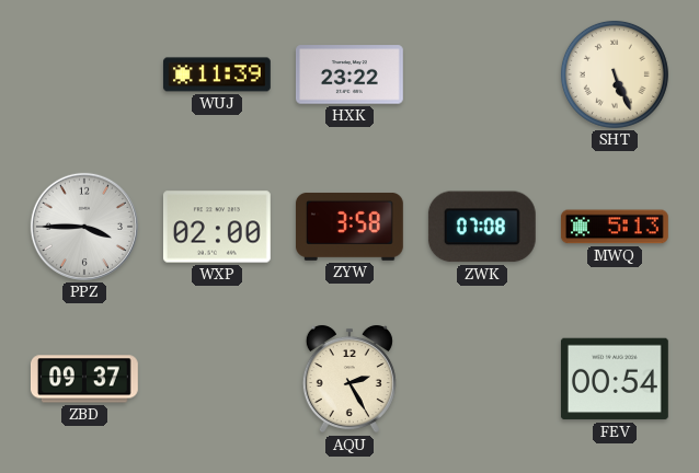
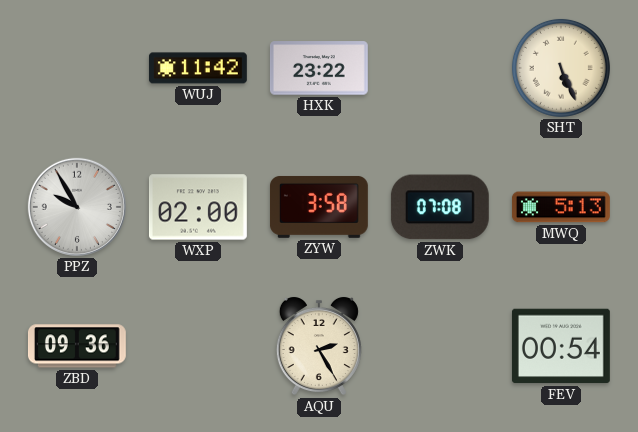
WUJ: 11:39 -> 11:42 (198, 68)
PPZ: 3:45 -> 9:55 (77, 207)
ZBD: 09:37 -> 09:36 (77, 346)
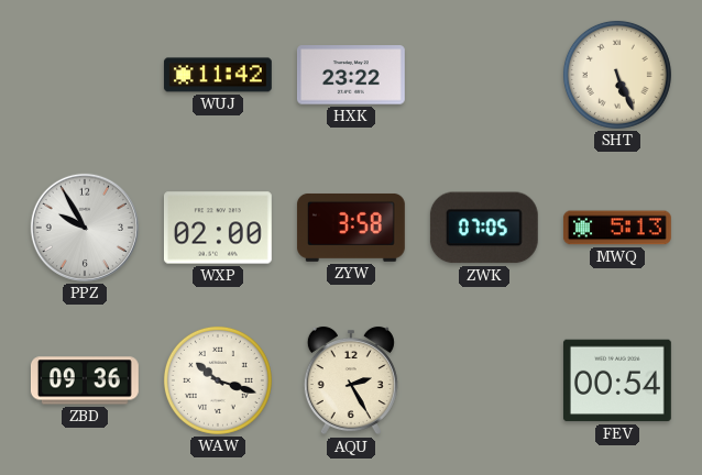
ZWK: 07:08 -> 07:05 (484, 228)
WAW: none -> 10:18 (218, 380)
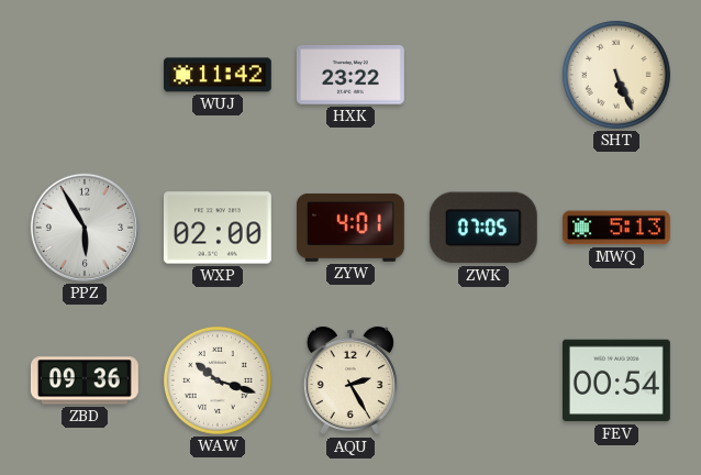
PPZ: 9:55 -> 5:55 (85, 228)
ZYW: 3:58 -> 4:01 (350, 228)
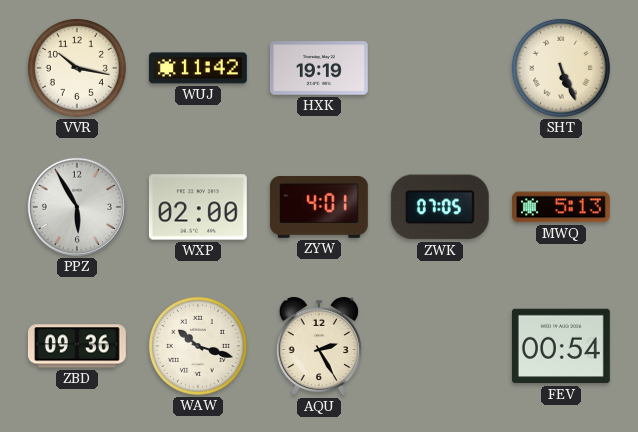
VVR: none -> 10:17 (77, 68)
HXK: 23:22 -> 19:19 (319, 68)
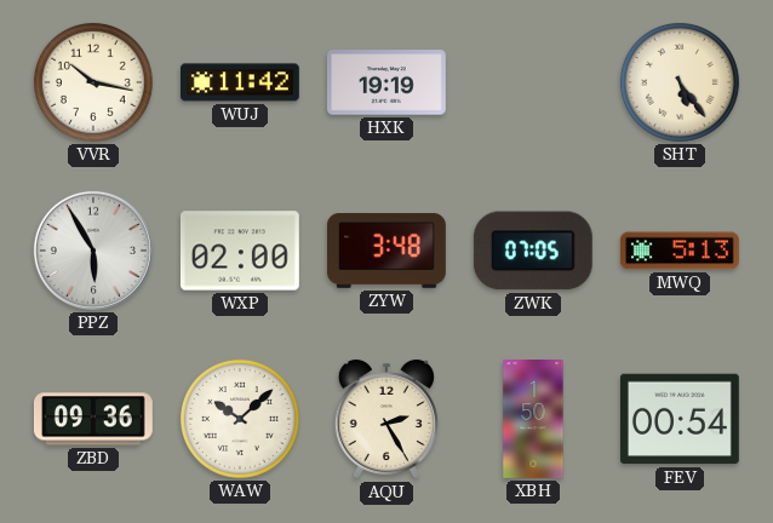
SHT: 5:26 -> 5:24 (680, 82)
ZYW: 4:01 -> 3:48 (386, 251)
WAW: 10:18 -> 10:08 (240, 419)
XBH: none -> 1:50 (533, 420)
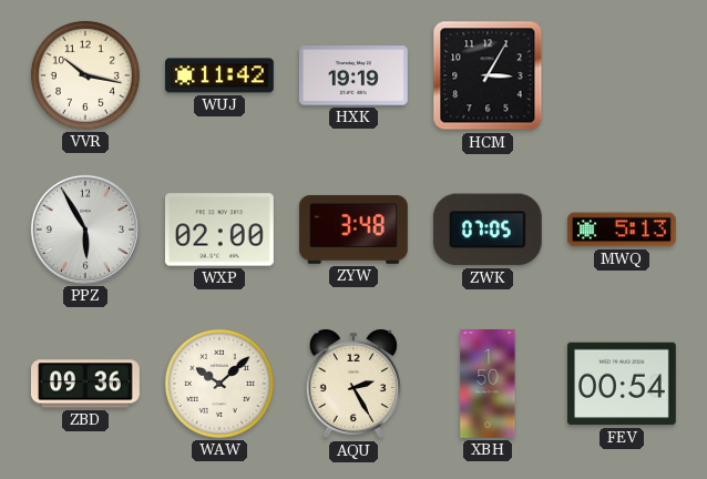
HCM: none -> 3:05 (488, 75)
SHT: 5:24 -> none (680, 82)
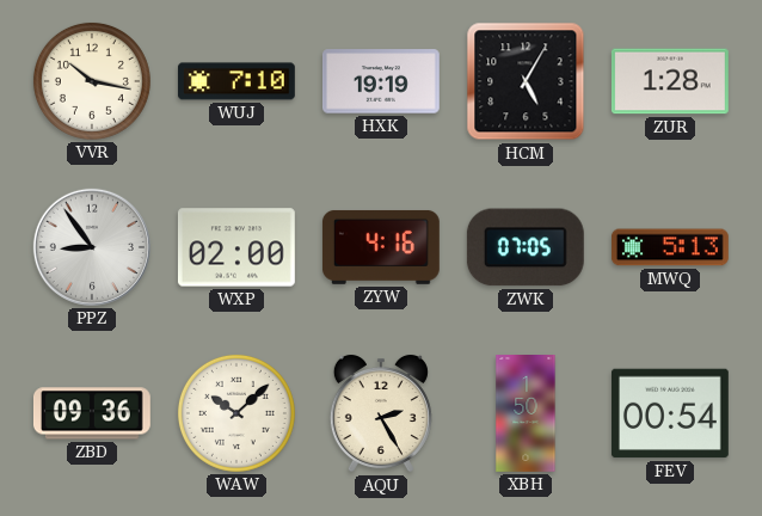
WUJ: 11:42 -> 7:10 (236, 81)
HCM: 3:05 -> 5:05 (526, 81)
ZUR: none -> 1:28 (670, 81)
PPZ: 5:55 -> 8:54 (92, 247)
ZYW: 3:48 -> 4:16 (381, 247)
